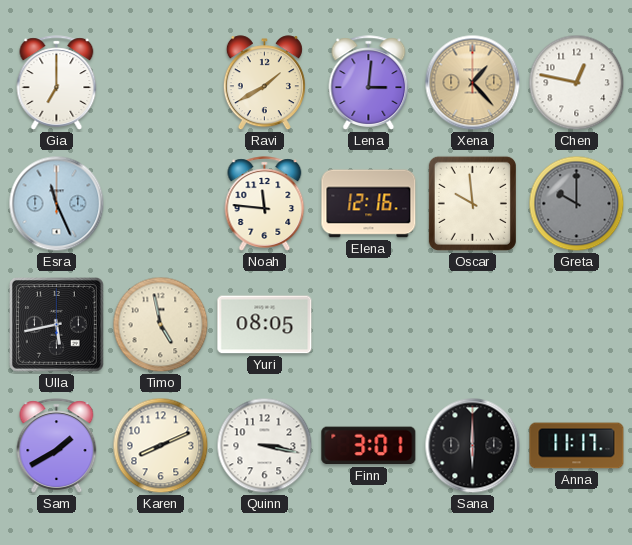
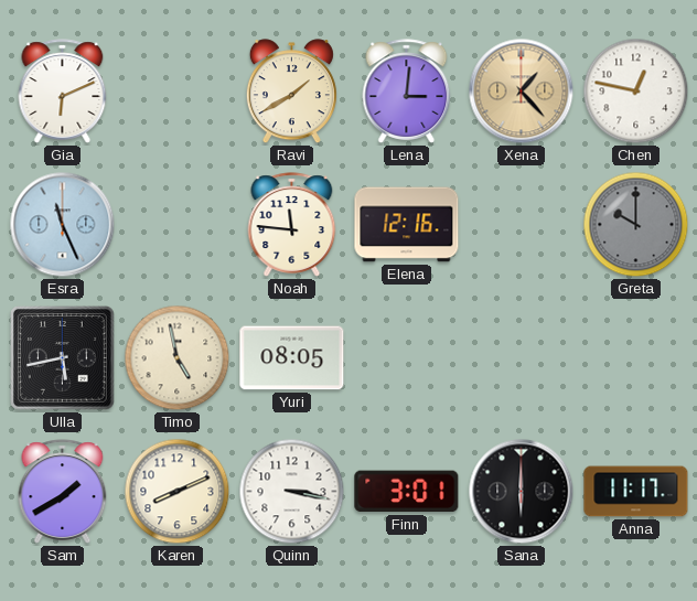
Gia: 7:00 -> 6:11 (63, 92)
Oscar: 9:59 -> none (472, 203)
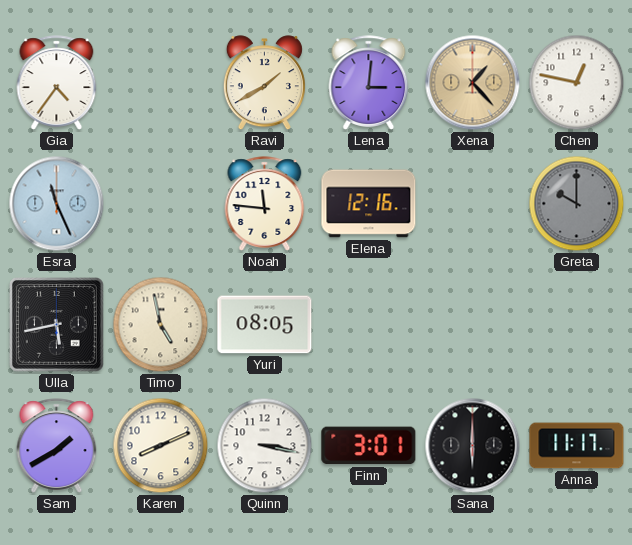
Gia: 6:11 -> 4:36 (57, 83)
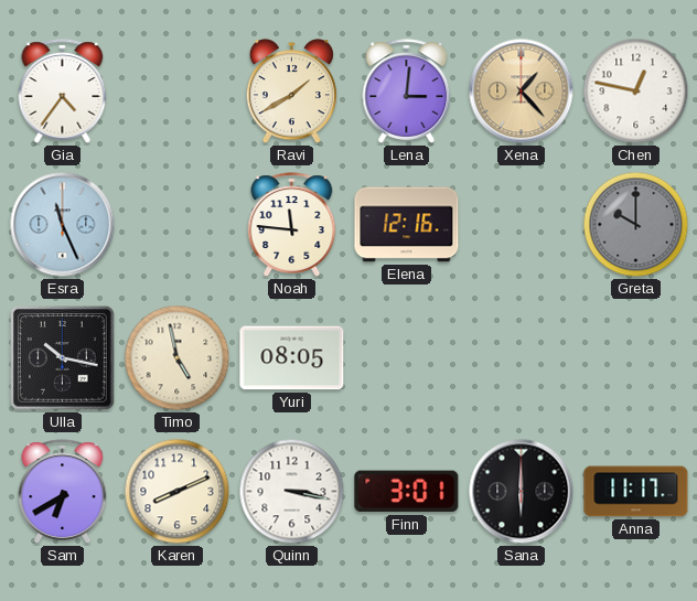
Ulla: 5:43 -> 10:17 (63, 358)
Sam: 1:40 -> 6:40 (63, 492)
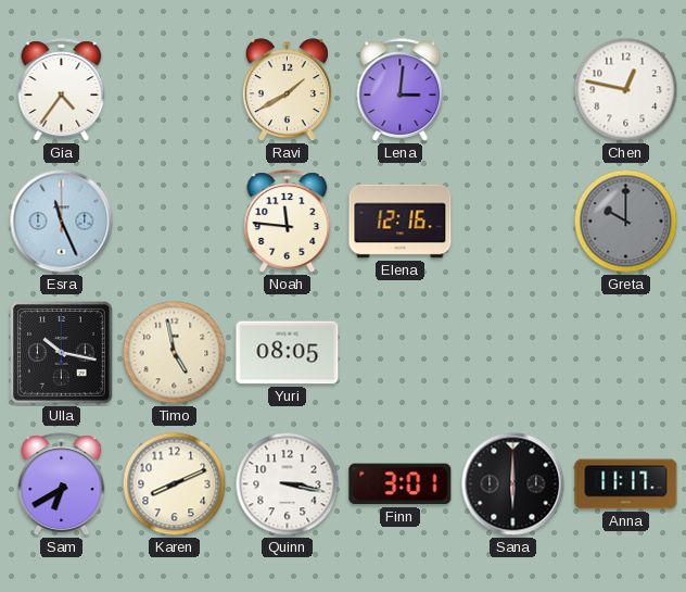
Xena: 1:23 -> none (522, 92)
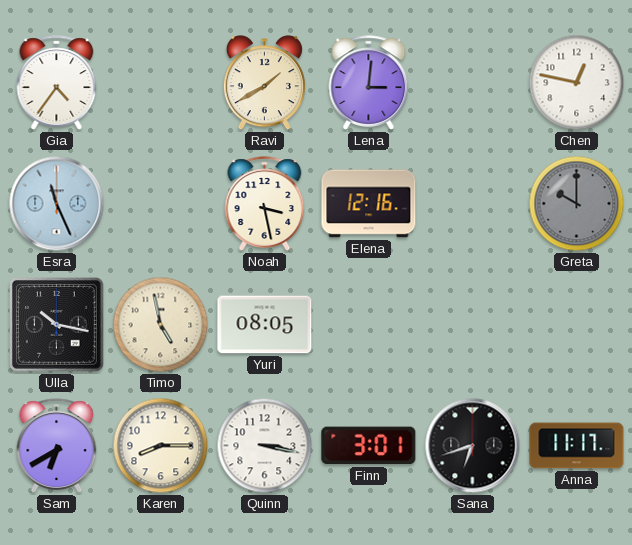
Noah: 11:46 -> 3:28 (265, 204)
Karen: 8:11 -> 8:15 (161, 446)
Sana: 6:00 -> 6:42 (473, 446)
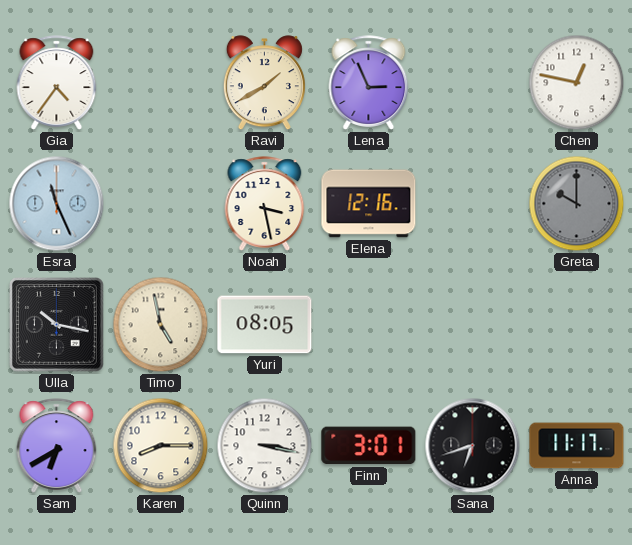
Lena: 3:01 -> 2:56 (369, 83)
